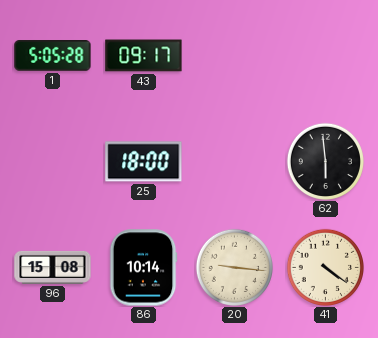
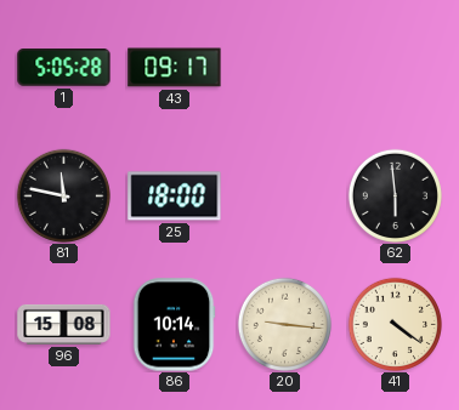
81: none -> 11:47 (63, 195)
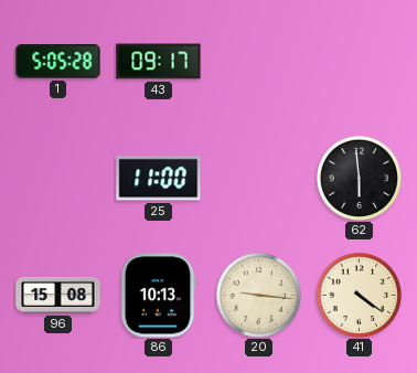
81: 11:47 -> none (63, 195)
25: 18:00 -> 11:00 (159, 179)
86: 10:14 -> 10:13 (158, 296)
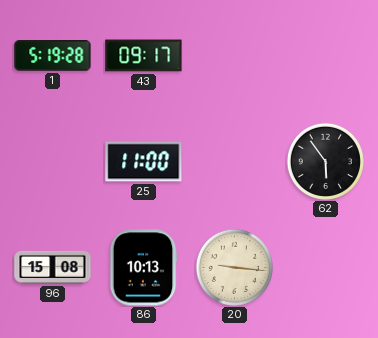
1: 5:05 -> 5:19 (53, 56)
62: 5:59 -> 5:54 (325, 161)
41: 4:21 -> none (359, 295)
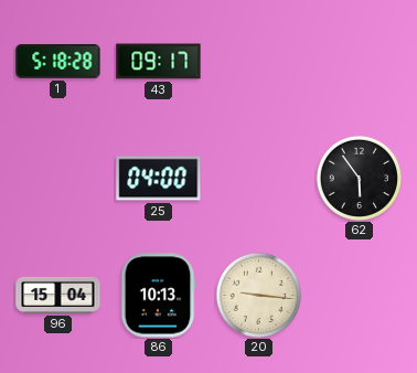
1: 5:19 -> 5:18 (58, 62)
25: 11:00 -> 04:00 (159, 179)
96: 15:08 -> 15:04 (58, 295)
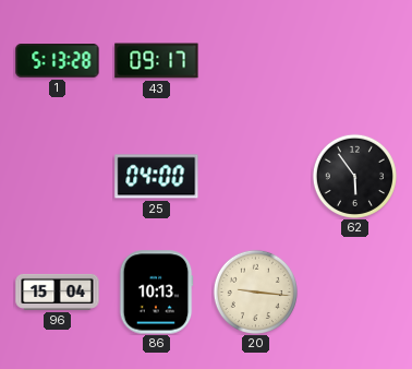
1: 5:18 -> 5:13 (58, 61)
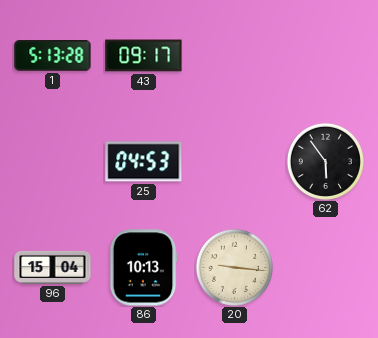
25: 04:00 -> 04:53 (144, 162)
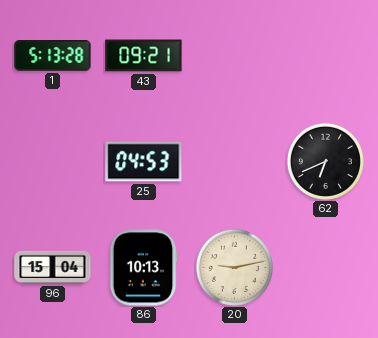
43: 09:17 -> 09:21 (144, 56)
62: 5:54 -> 6:41 (325, 161)
20: 9:16 -> 9:13 (234, 267)
